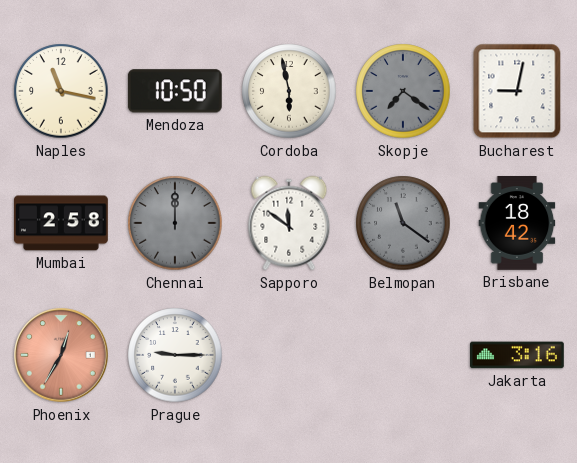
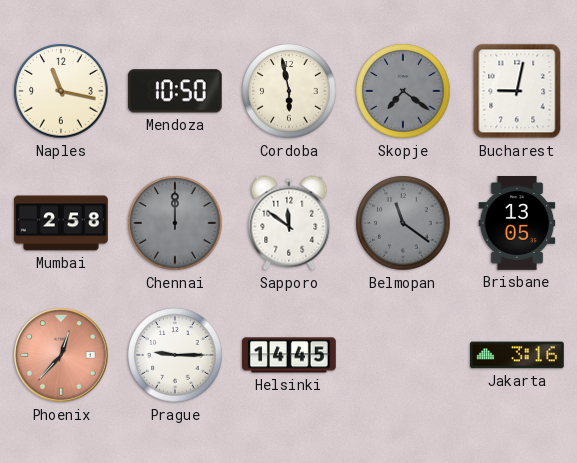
Brisbane: 18:42 -> 13:05 (517, 224)
Phoenix: 12:35 -> 12:37 (61, 355)
Helsinki: none -> 14:45 (290, 355)
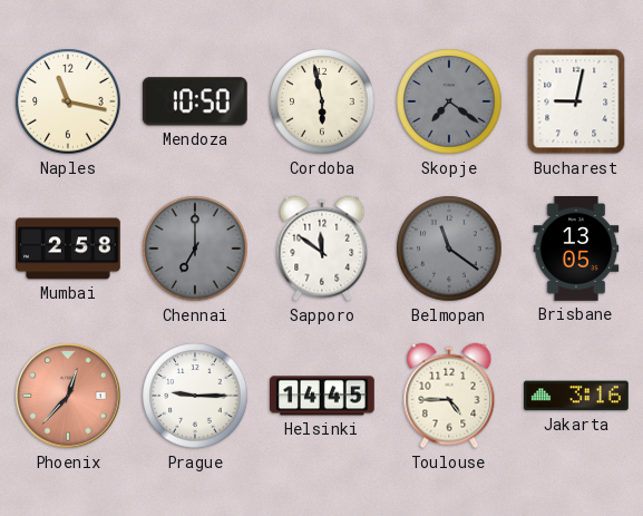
Chennai: 12:00 -> 7:00 (195, 249)
Toulouse: none -> 4:45 (449, 396)
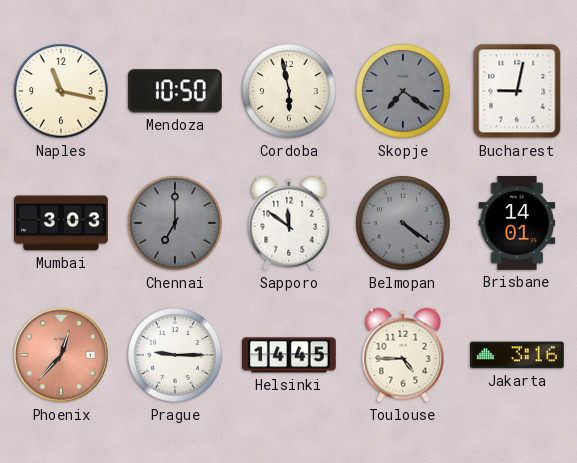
Mumbai: 2:58 -> 3:03 (62, 223)
Belmopan: 11:21 -> 4:21 (403, 223)
Brisbane: 13:05 -> 14:01 (517, 224)
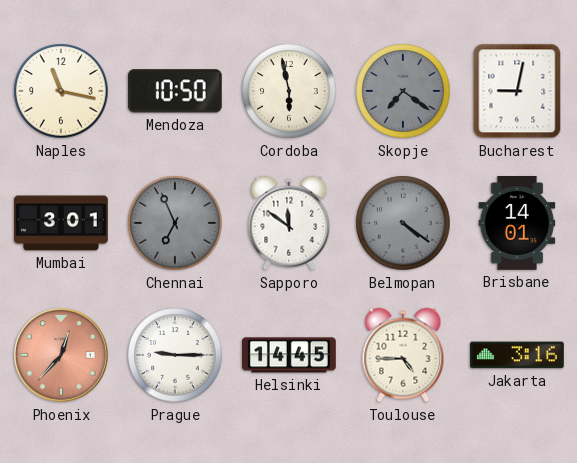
Mumbai: 3:03 -> 3:01 (62, 223)
Chennai: 7:00 -> 6:56 (175, 223)
